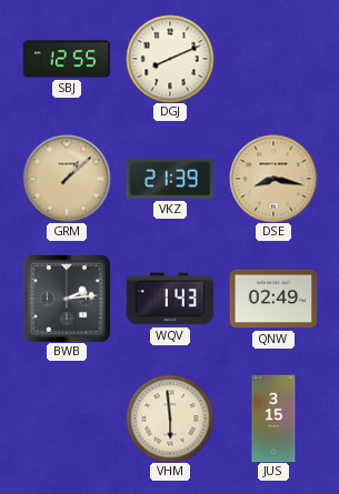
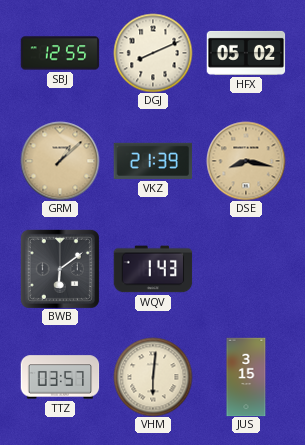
HFX: none -> 05:02 (246, 53)
BWB: 2:14 -> 6:09 (60, 269)
QNW: 02:49 -> none (273, 299)
TTZ: none -> 03:57 (60, 377)
VHM: 5:59 -> 6:01 (153, 377)
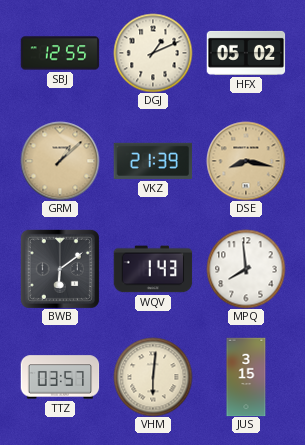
DGJ: 8:11 -> 1:11 (153, 53)
MPQ: none -> 7:59 (246, 269)
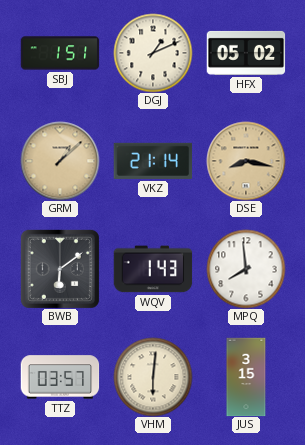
SBJ: 12:55 -> 1:51 (60, 53)
VKZ: 21:39 -> 21:14 (153, 161)
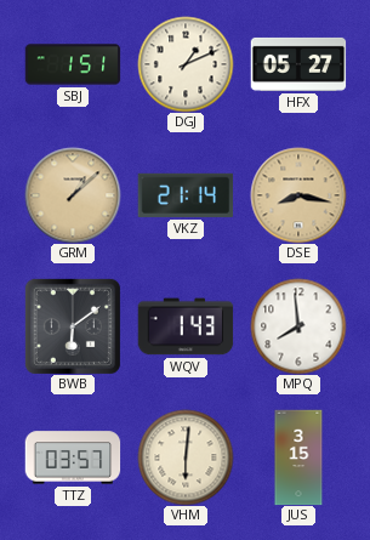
HFX: 05:02 -> 05:27 (298, 64)
